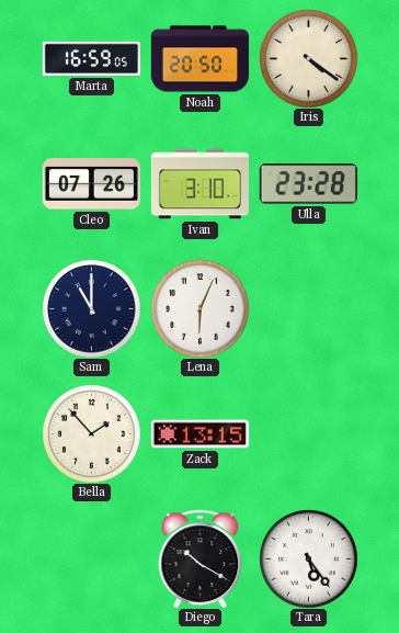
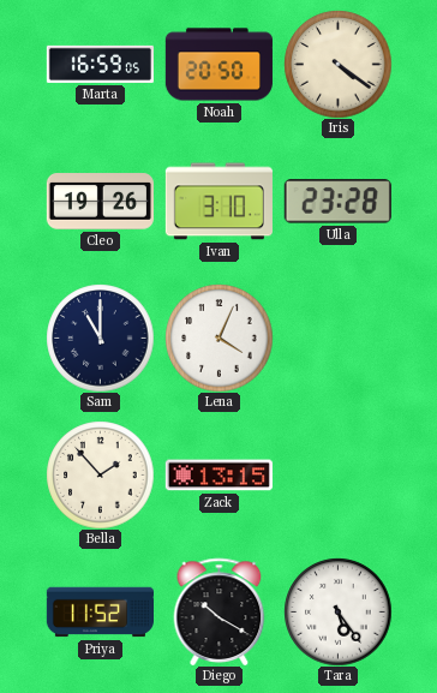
Cleo: 07:26 -> 19:26 (100, 202)
Lena: 6:04 -> 4:04 (218, 337)
Priya: none -> 11:52 (100, 613)
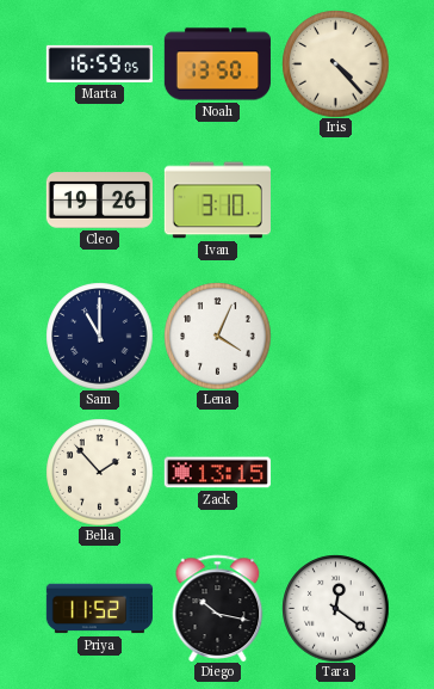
Noah: 20:50 -> 13:50 (217, 64)
Iris: 4:21 -> 4:23 (335, 63)
Ulla: 23:28 -> none (337, 202)
Diego: 10:20 -> 10:17 (218, 608)
Tara: 5:24 -> 12:21 (335, 608)
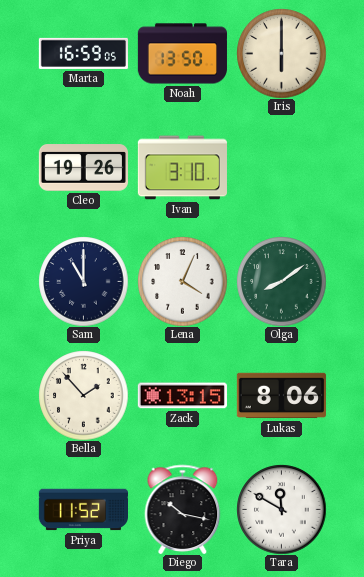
Iris: 4:23 -> 6:00 (281, 53)
Olga: none -> 8:09 (281, 281)
Lukas: none -> 8:06 (281, 396)
Tara: 12:21 -> 11:50 (281, 509)
